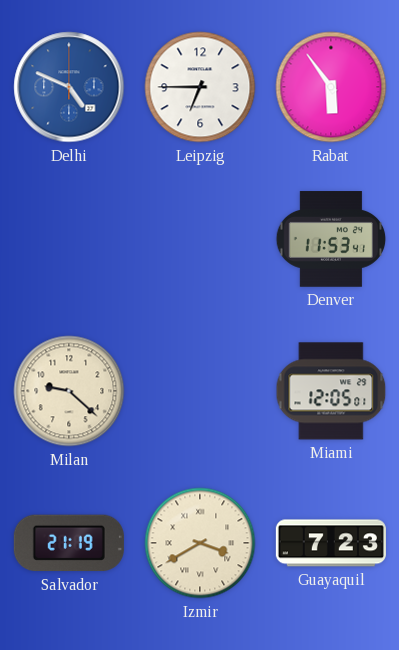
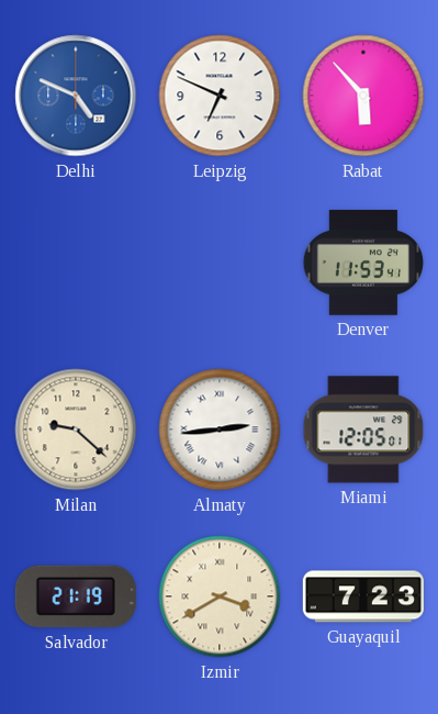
Leipzig: 6:45 -> 6:49 (220, 96)
Rabat: 5:54 -> 5:53 (363, 96)
Almaty: none -> 2:44 (220, 429)
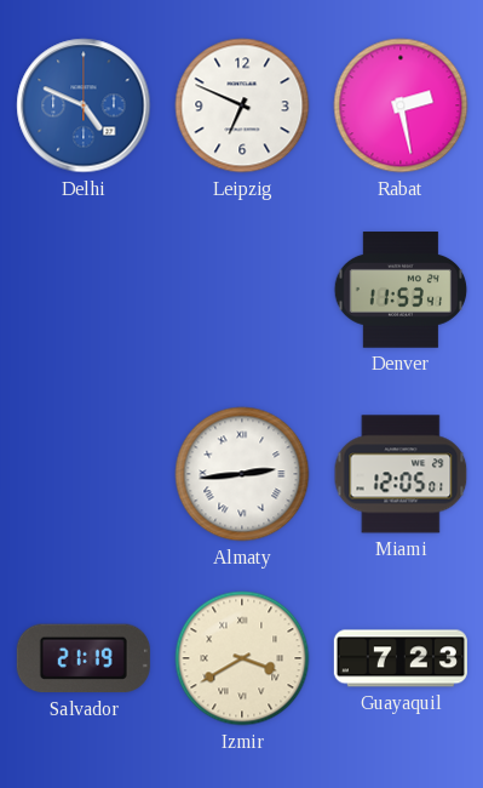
Rabat: 5:53 -> 2:28 (401, 105)
Milan: 9:22 -> none (76, 429)
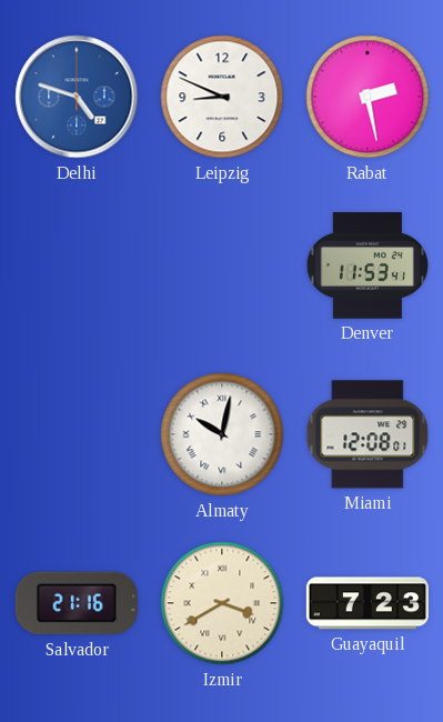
Delhi: 4:49 -> 4:48 (77, 97)
Leipzig: 6:49 -> 8:49 (222, 97)
Almaty: 2:44 -> 10:02 (222, 434)
Miami: 12:05 -> 12:08 (368, 434)
Salvador: 21:19 -> 21:16 (77, 603)
